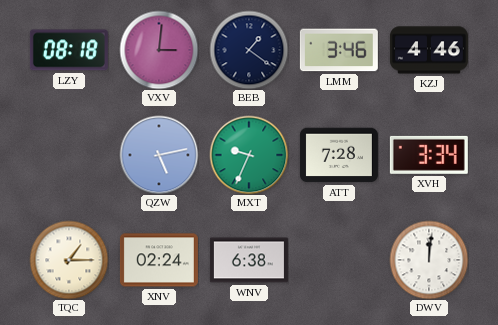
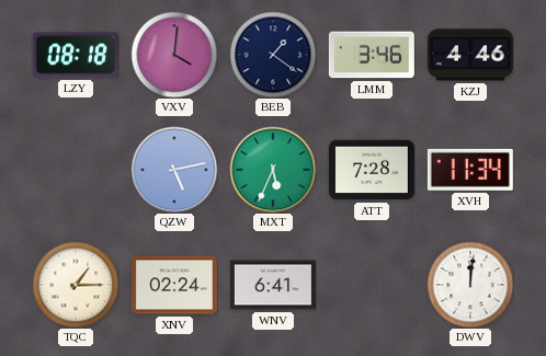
VXV: 3:01 -> 4:01 (174, 55)
MXT: 9:34 -> 5:34 (273, 170)
XVH: 3:34 -> 11:34 (470, 170)
WNV: 6:38 -> 6:41 (273, 285)
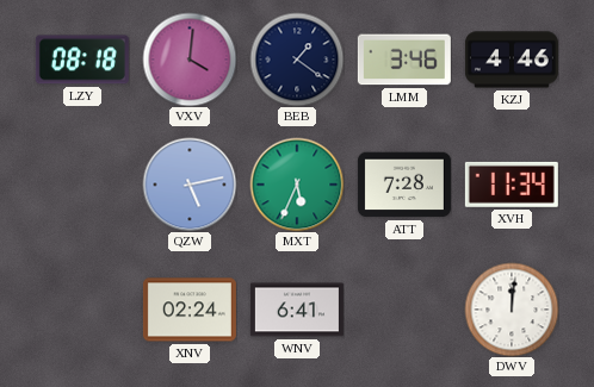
TQC: 1:15 -> none (76, 285)
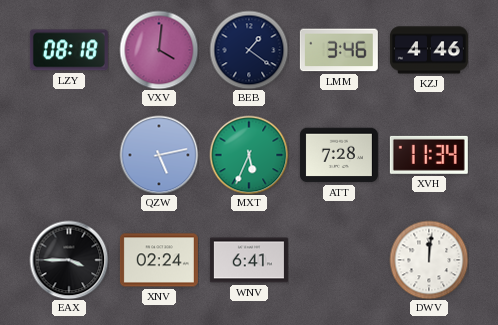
EAX: none -> 3:45 (69, 260)
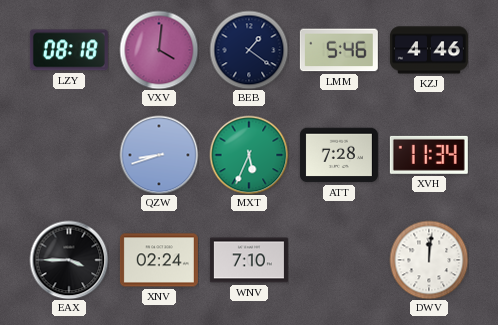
LMM: 3:46 -> 5:46 (339, 50)
QZW: 5:13 -> 8:42 (159, 155)
WNV: 6:41 -> 7:10 (249, 260)
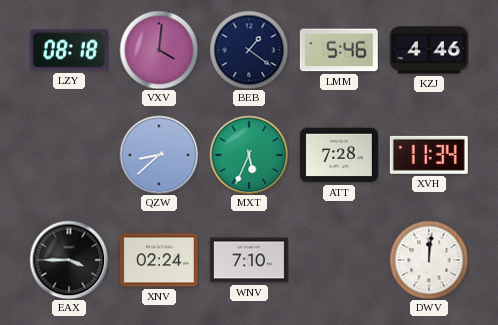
QZW: 8:42 -> 8:38 (159, 155)
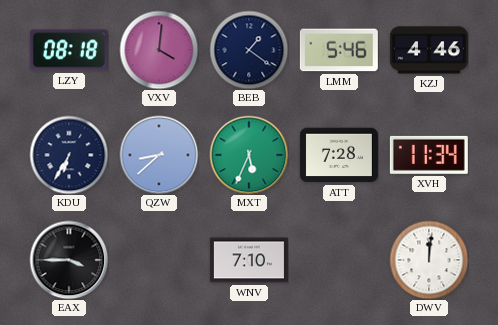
KDU: none -> 6:35 (69, 155)
XNV: 02:24 -> none (159, 260)
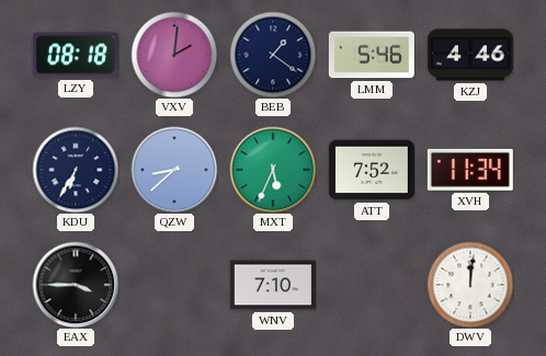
VXV: 4:01 -> 2:01 (174, 55)
ATT: 7:28 -> 7:52 (372, 170)
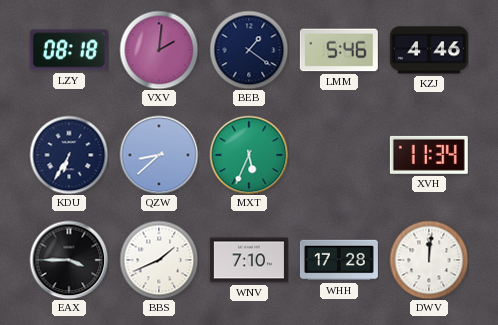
ATT: 7:52 -> none (372, 170)
BBS: none -> 1:41 (159, 260)
WHH: none -> 17:28 (339, 260)
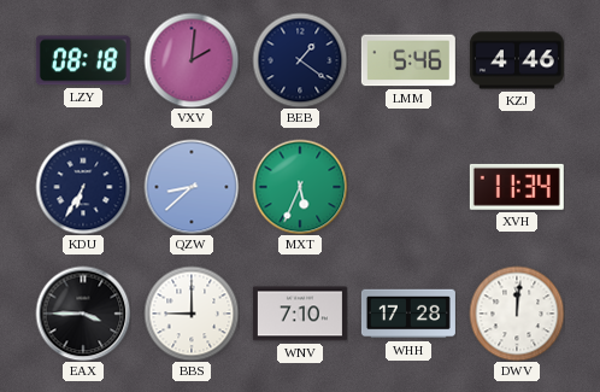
BBS: 1:41 -> 9:00 (192, 314)
